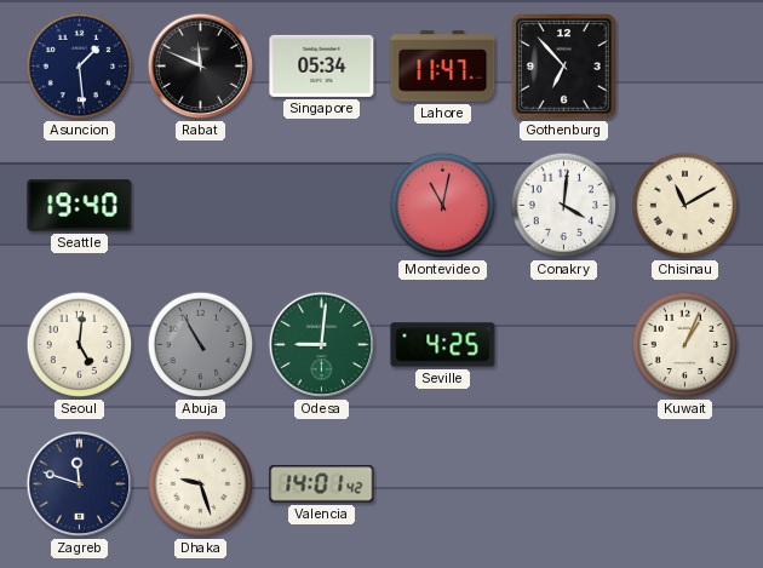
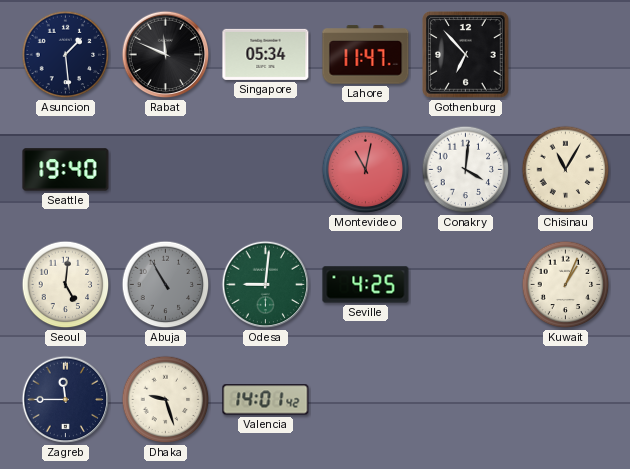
Chisinau: 11:10 -> 11:05 (566, 170)
Zagreb: 11:48 -> 11:45 (66, 400)
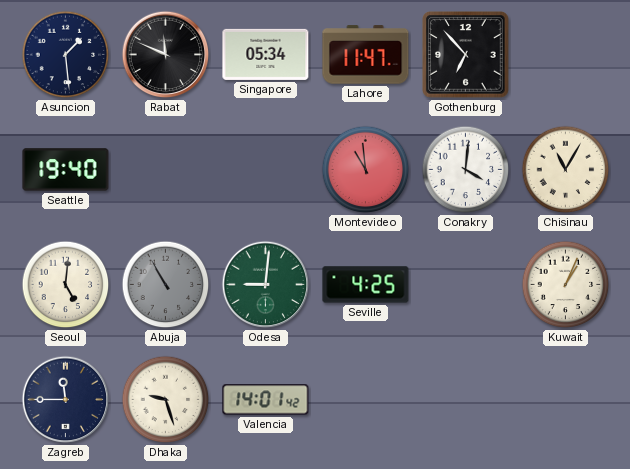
Montevideo: 11:02 -> 10:59 (366, 170)
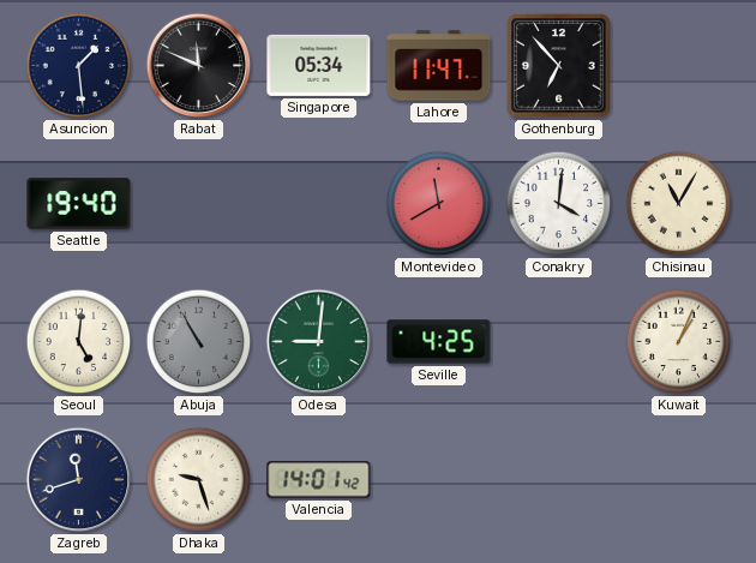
Montevideo: 10:59 -> 11:40 (439, 204)
Zagreb: 11:45 -> 11:42 (79, 480)
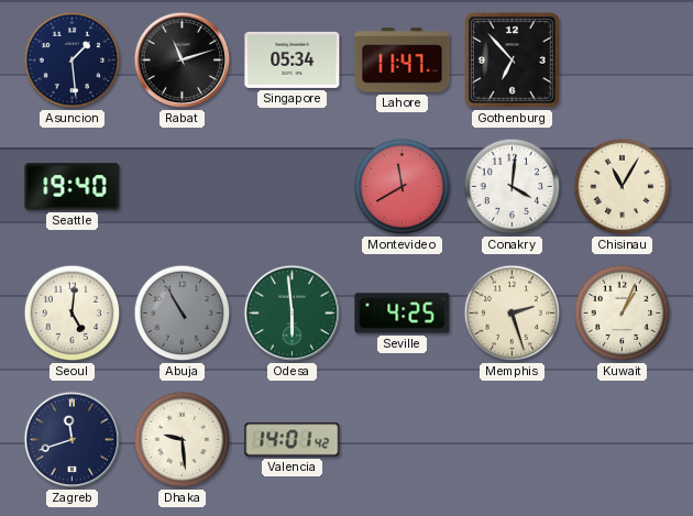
Rabat: 11:49 -> 11:12 (183, 61)
Odesa: 9:01 -> 5:59 (293, 314)
Memphis: none -> 2:27 (513, 314)
Dhaka: 9:27 -> 9:29 (183, 440)
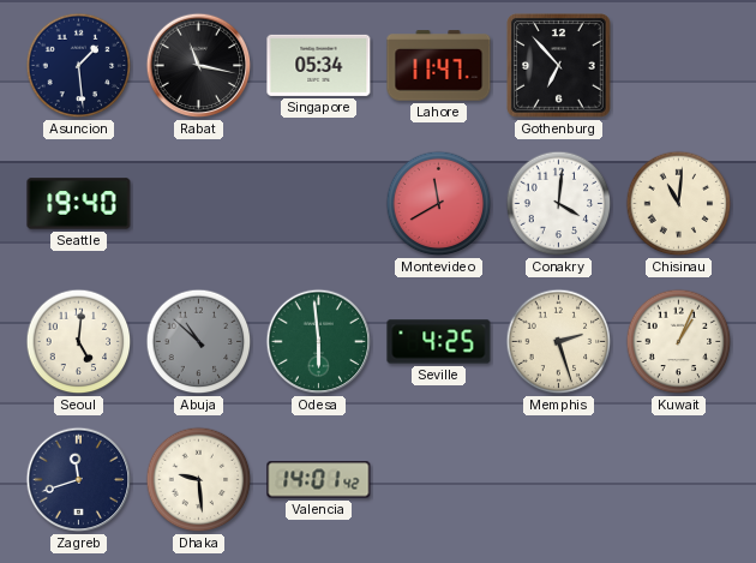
Rabat: 11:12 -> 11:17 (199, 66)
Chisinau: 11:05 -> 11:01 (679, 204)
Abuja: 10:55 -> 10:52 (199, 342)
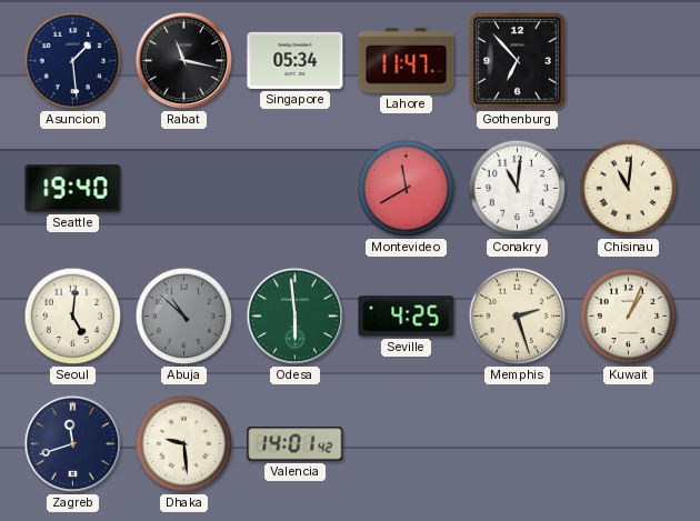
Conakry: 4:01 -> 11:01 (518, 189)
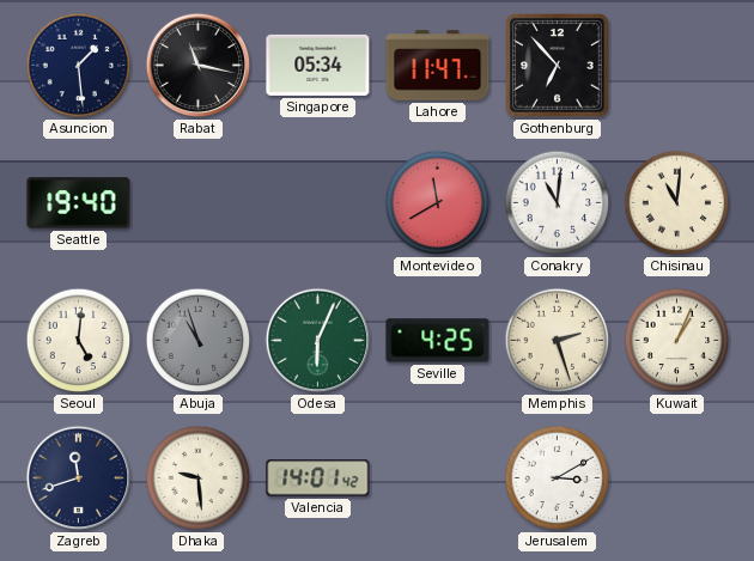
Abuja: 10:52 -> 10:57 (199, 341)
Odesa: 5:59 -> 6:04 (318, 341)
Jerusalem: none -> 3:10 (558, 478)
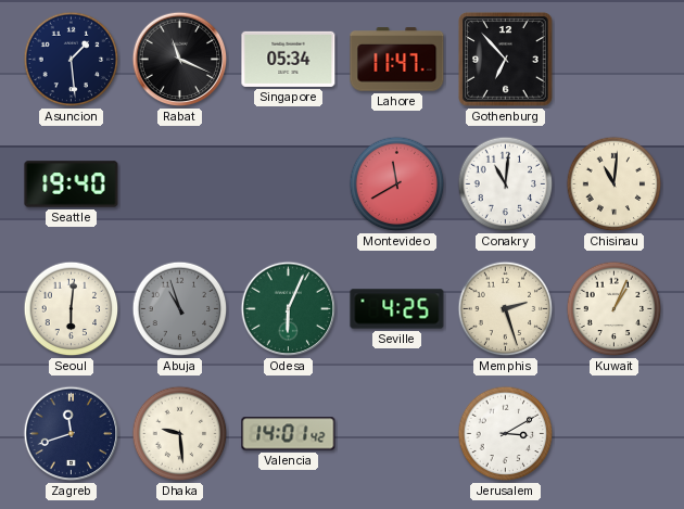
Rabat: 11:17 -> 11:19 (180, 60)
Seoul: 5:01 -> 6:01 (72, 309)
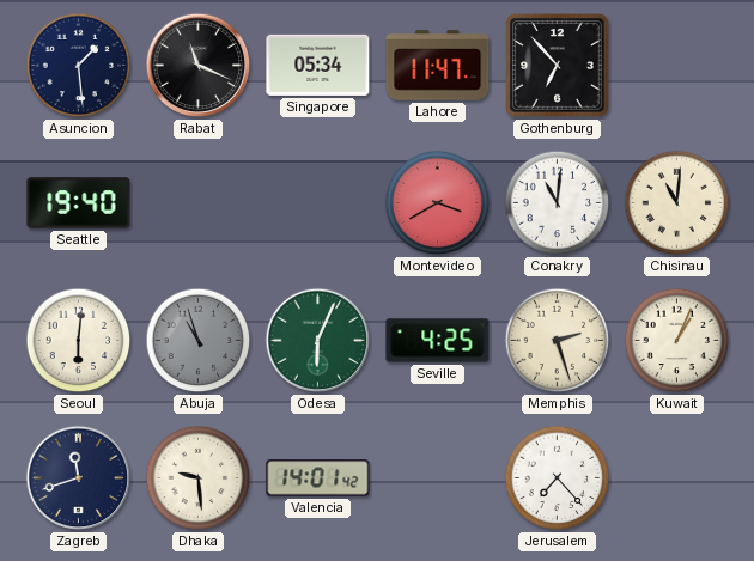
Montevideo: 11:40 -> 3:40 (438, 203)
Jerusalem: 3:10 -> 7:23 (558, 478)
